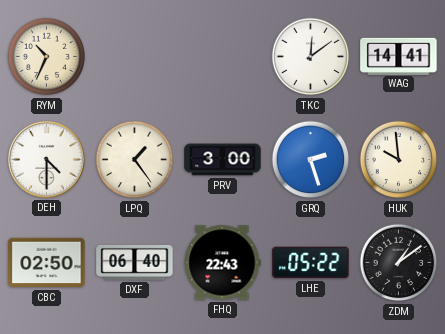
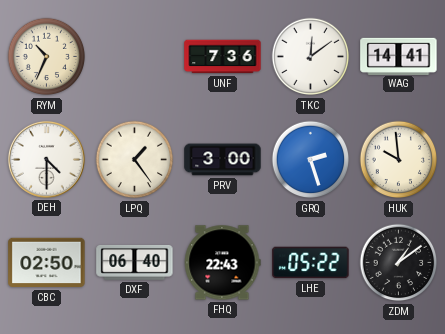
UNF: none -> 7:36 (223, 57)
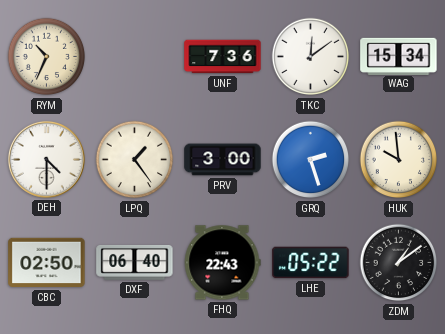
WAG: 14:41 -> 15:34 (399, 56)
